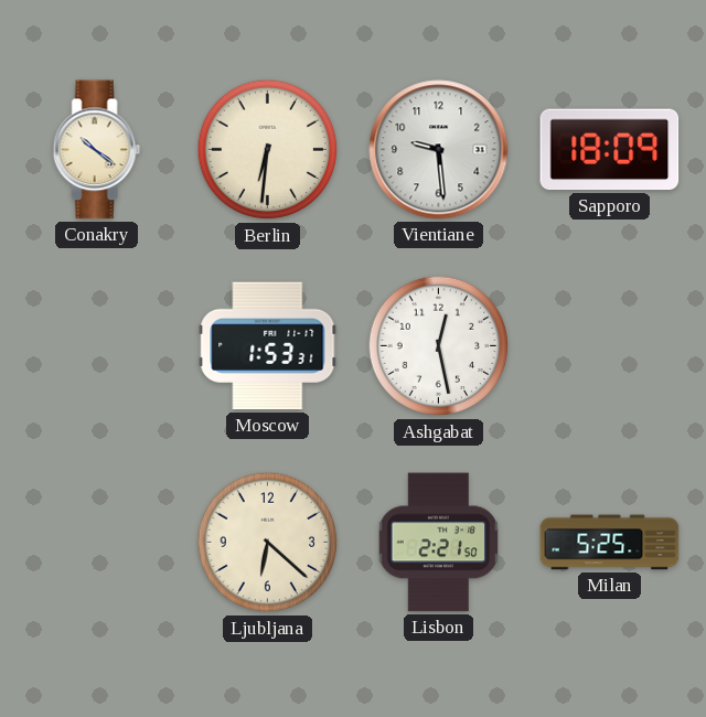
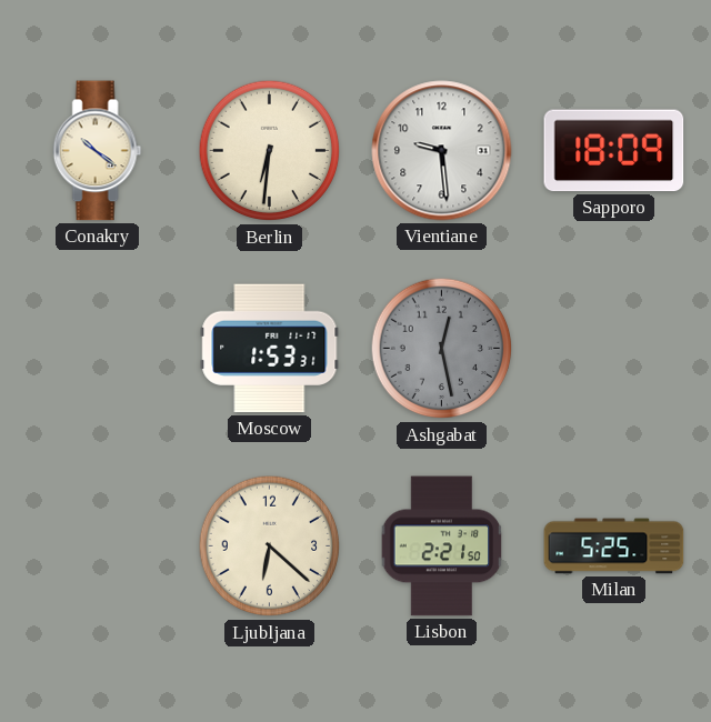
Ashgabat dial: white -> grey (442, 349)
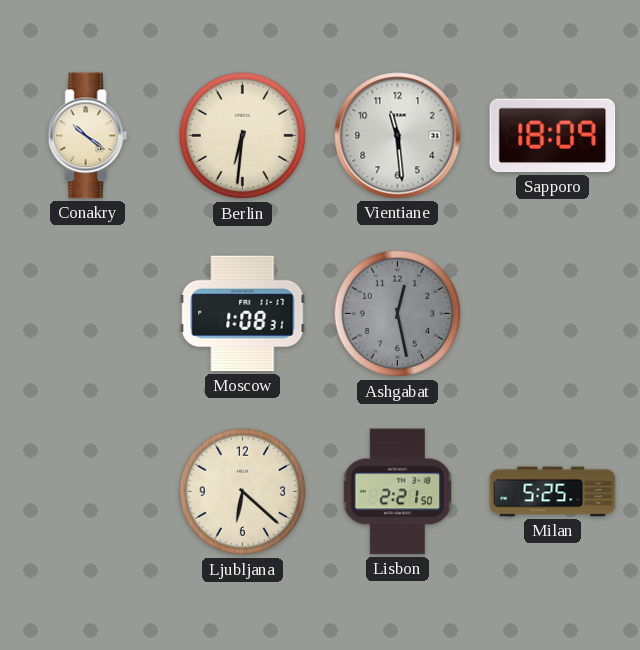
Vientiane: 9:29 -> 11:29 (398, 136)
Moscow: 1:53 -> 1:08 (243, 314)
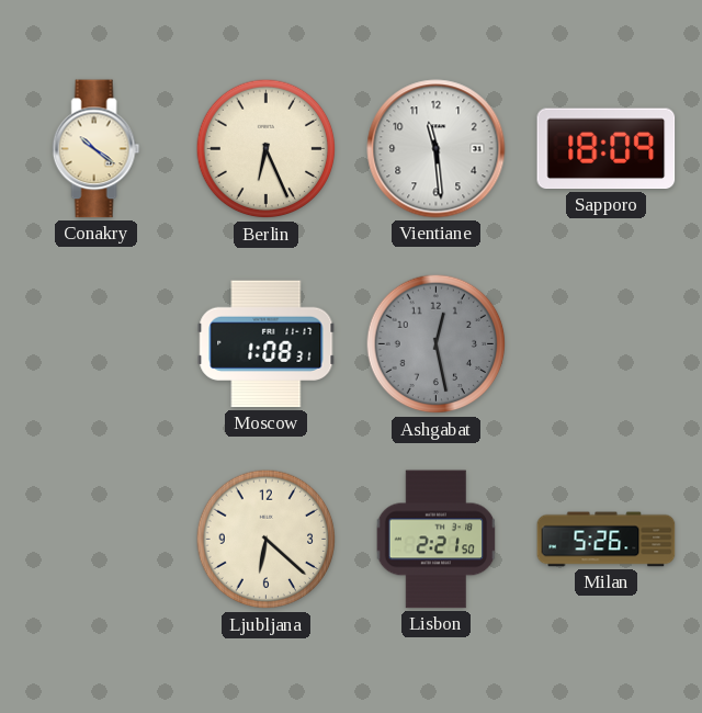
Berlin: 6:31 -> 6:26 (267, 149)
Milan: 5:25 -> 5:26 (607, 540)
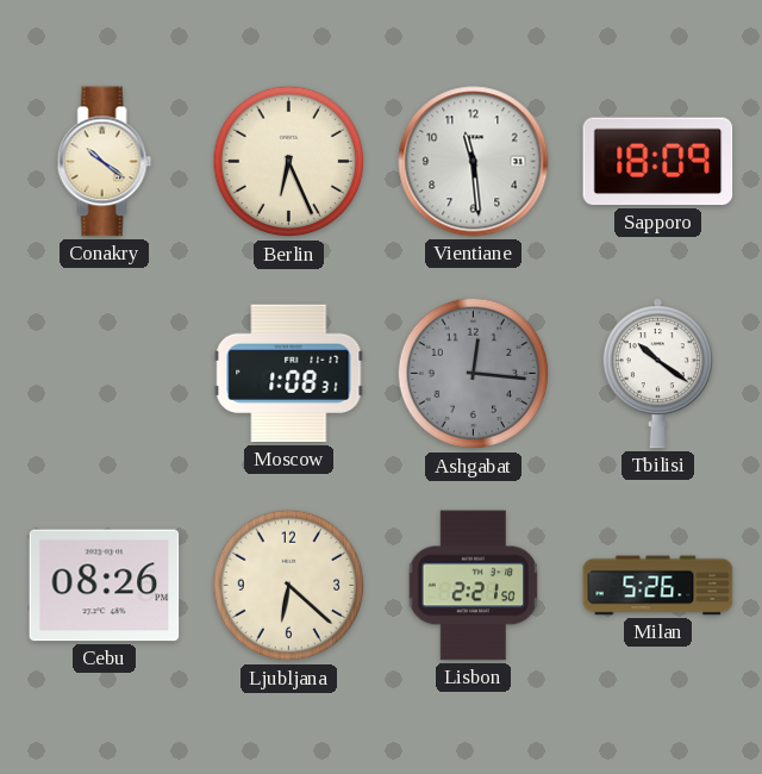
Ashgabat: 12:28 -> 12:16 (474, 374)
Tbilisi: none -> 10:21 (657, 374)
Cebu: none -> 08:26 (105, 586)
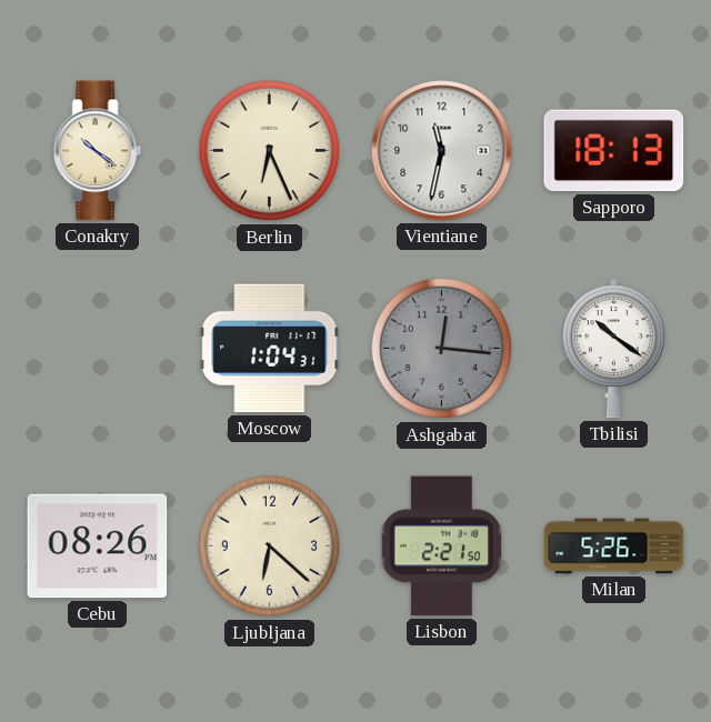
Vientiane: 11:29 -> 11:32 (442, 151)
Sapporo: 18:09 -> 18:13 (614, 151)
Moscow: 1:08 -> 1:04 (270, 349)
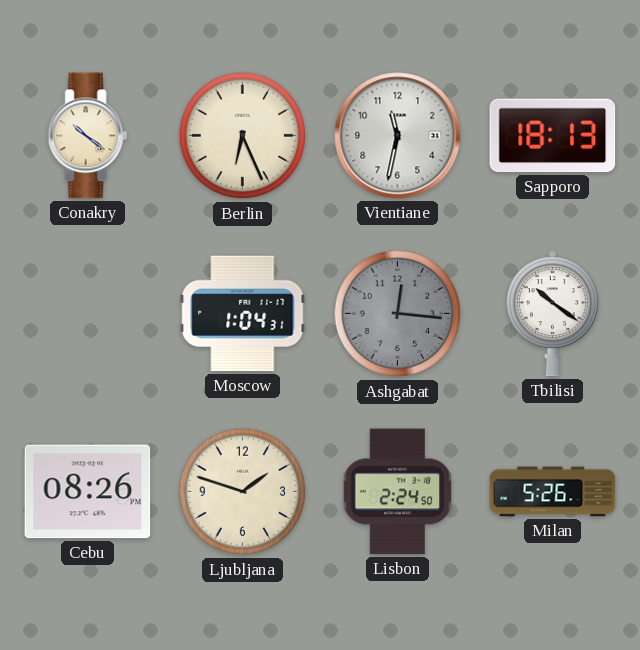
Ljubljana: 6:22 -> 1:48 (243, 492)
Lisbon: 2:21 -> 2:24 (398, 492)
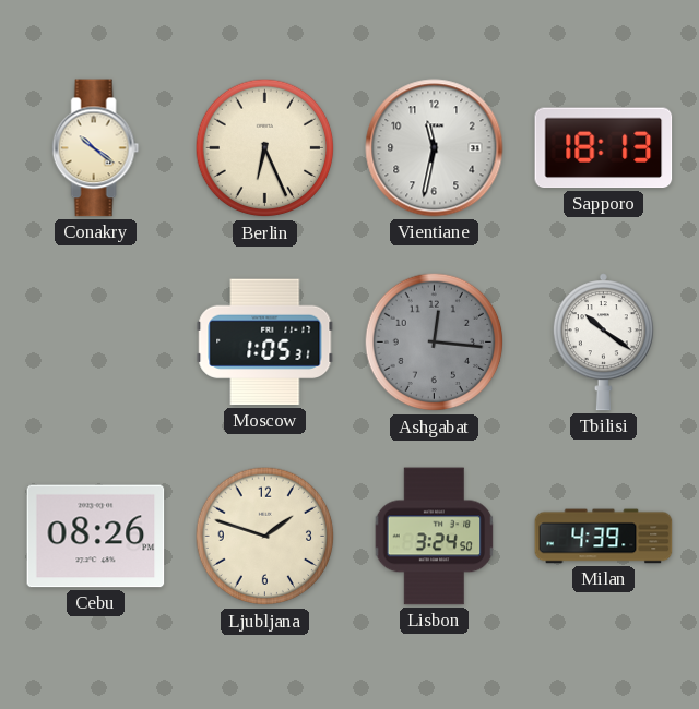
Moscow: 1:04 -> 1:05 (265, 343)
Lisbon: 2:24 -> 3:24 (435, 537)
Milan: 5:26 -> 4:39 (604, 537)
